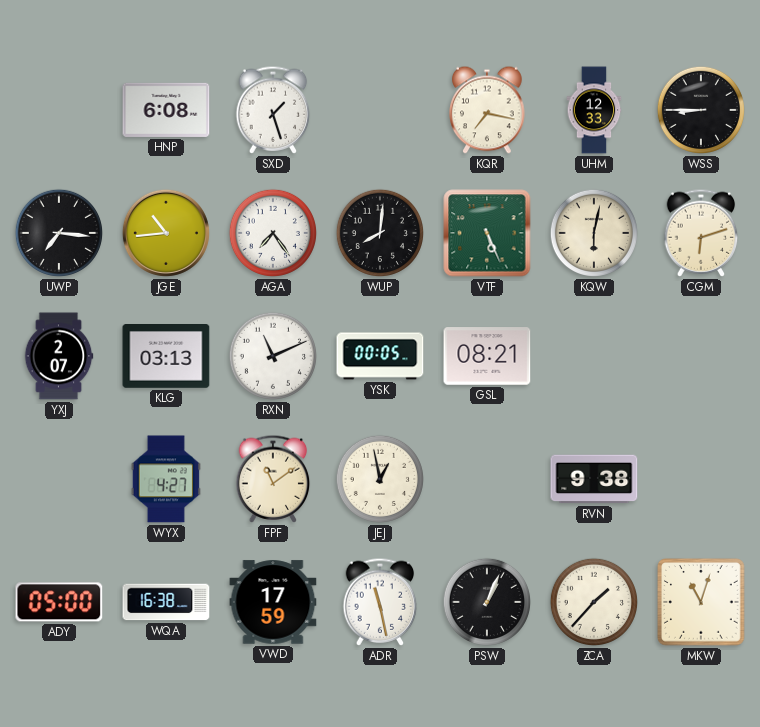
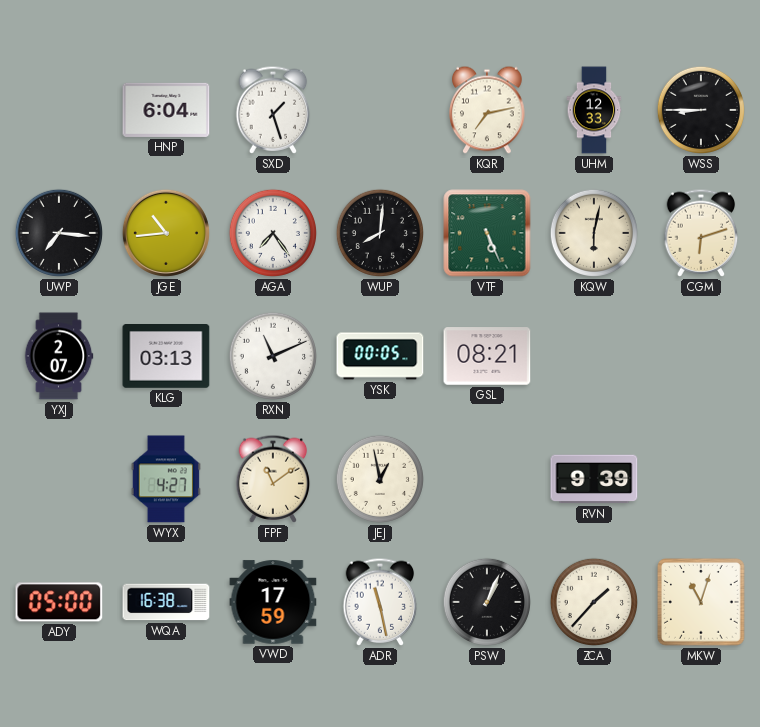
HNP: 6:08 -> 6:04 (166, 110)
KQR: 7:17 -> 7:13 (487, 110)
RVN: 9:38 -> 9:39 (594, 479)
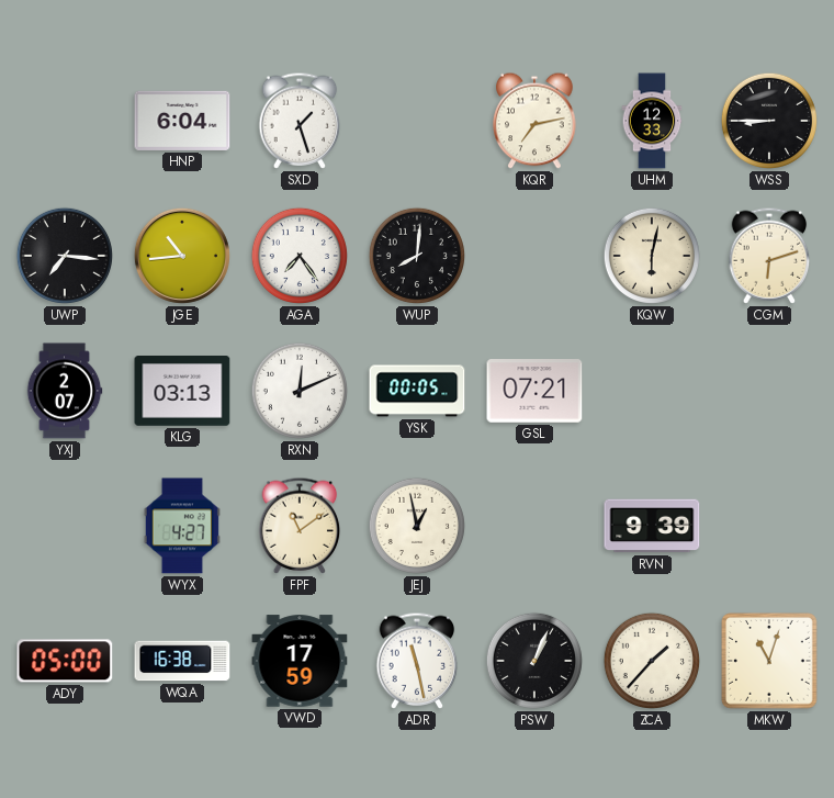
VTF: 5:26 -> none (487, 233)
RXN: 11:11 -> 12:11 (300, 391)
GSL: 08:21 -> 07:21 (534, 391)
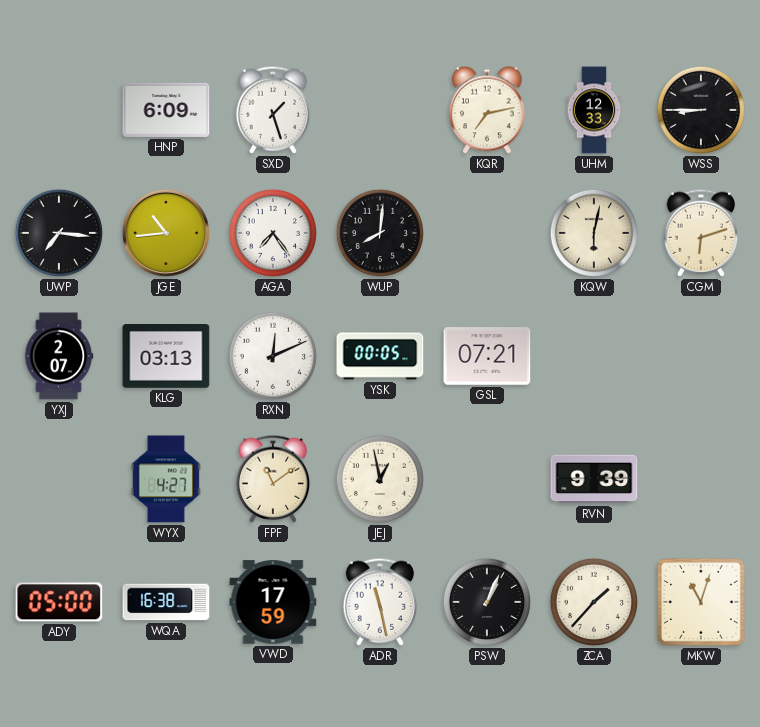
HNP: 6:04 -> 6:09 (166, 110)
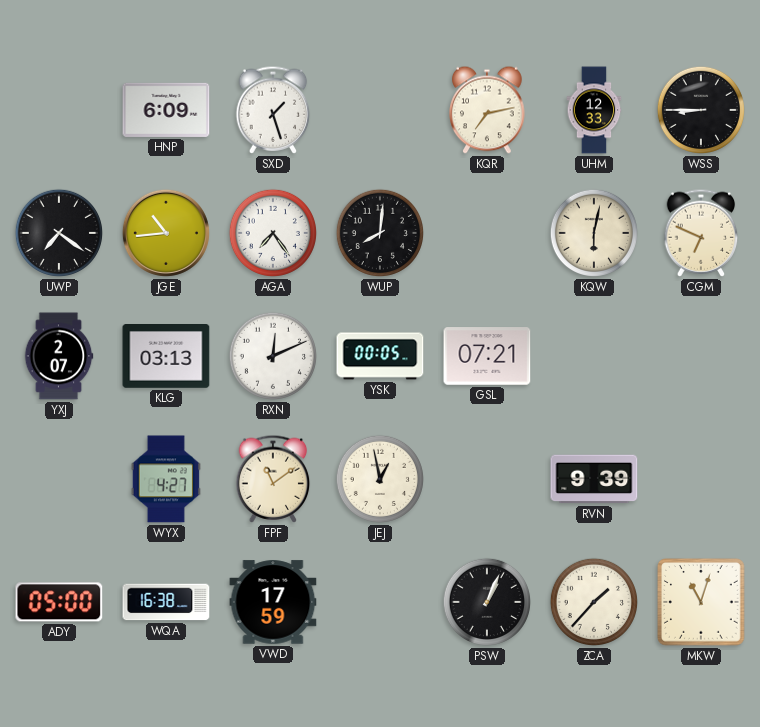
UWP: 7:16 -> 7:21 (59, 233)
CGM: 6:12 -> 6:49 (701, 233)
ADR: 11:28 -> none (380, 602)
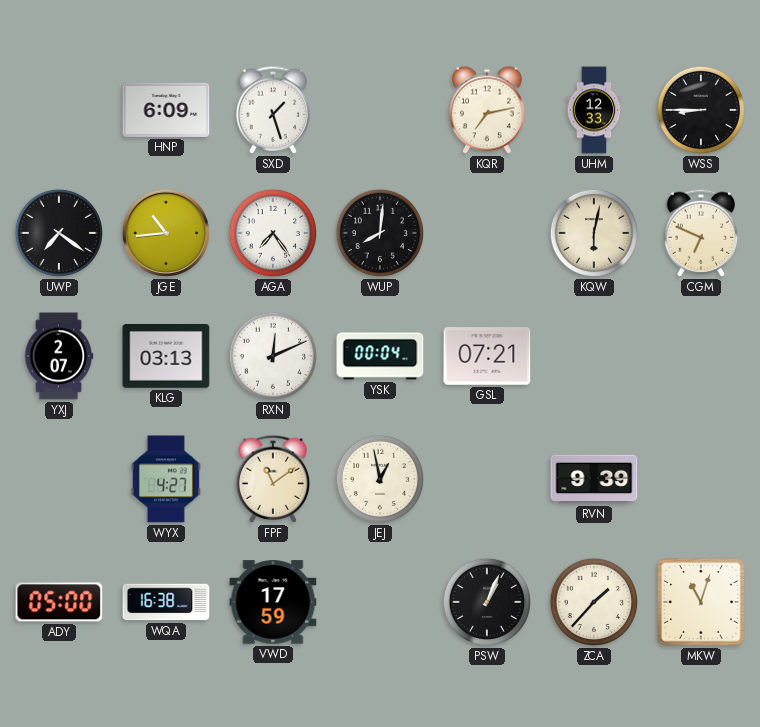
YSK: 00:05 -> 00:04 (380, 356)
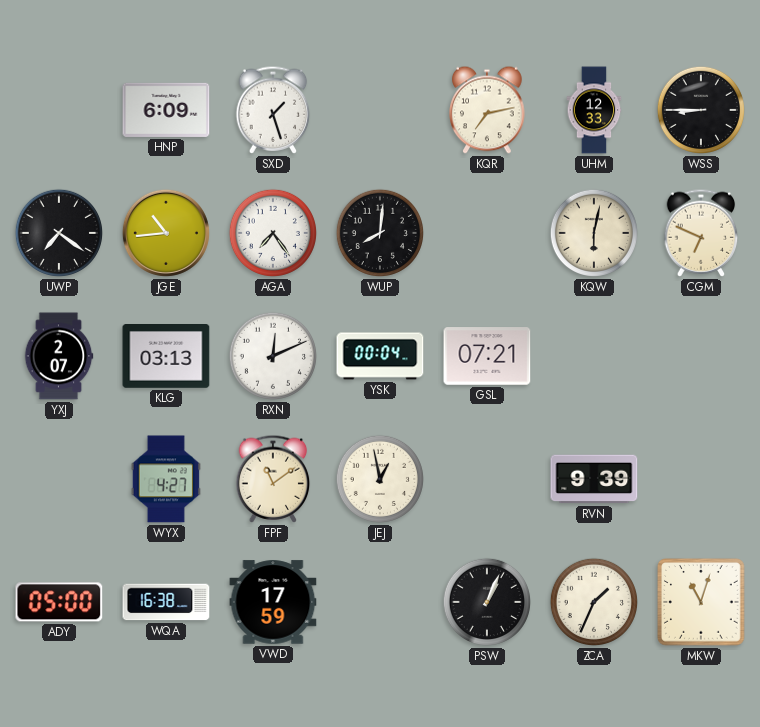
ZCA: 1:37 -> 1:34 (594, 602)
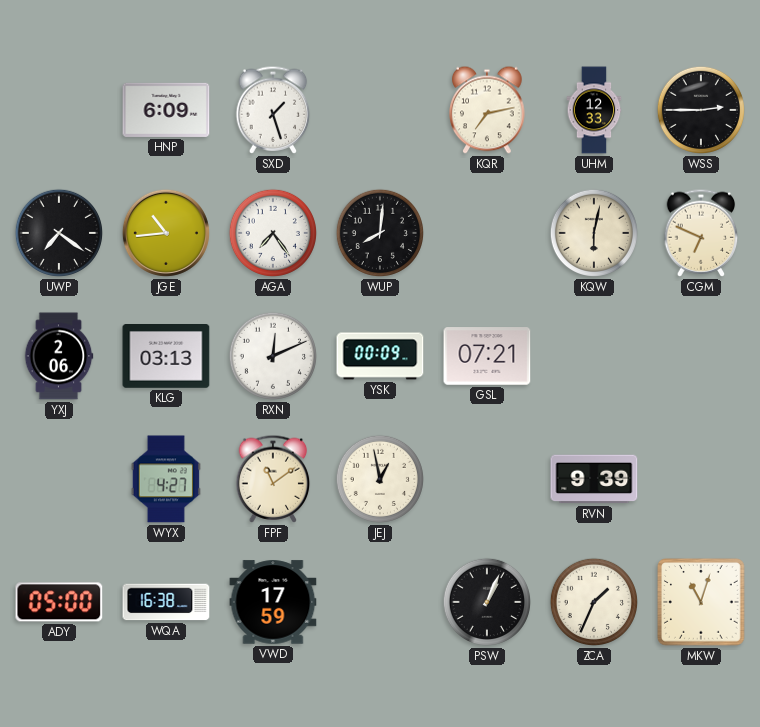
WSS: 8:45 -> 2:45 (701, 110)
YXJ: 2:07 -> 2:06 (59, 356)
YSK: 00:04 -> 00:09 (380, 356)
